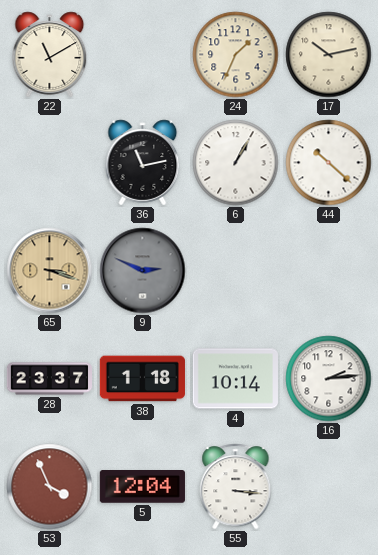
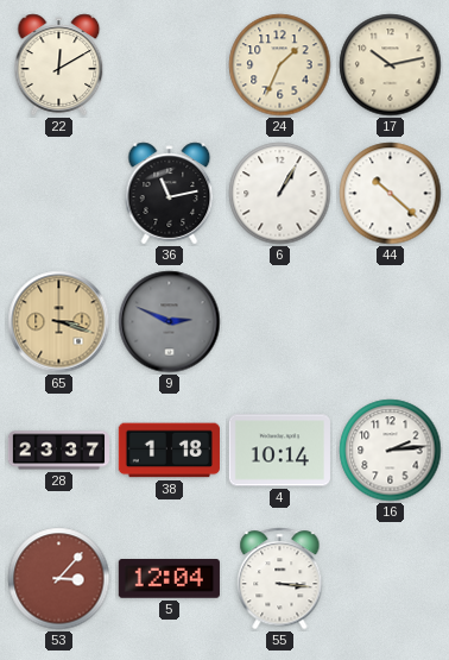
22: 11:10 -> 12:10 (59, 65)
53: 3:56 -> 3:07 (59, 579)
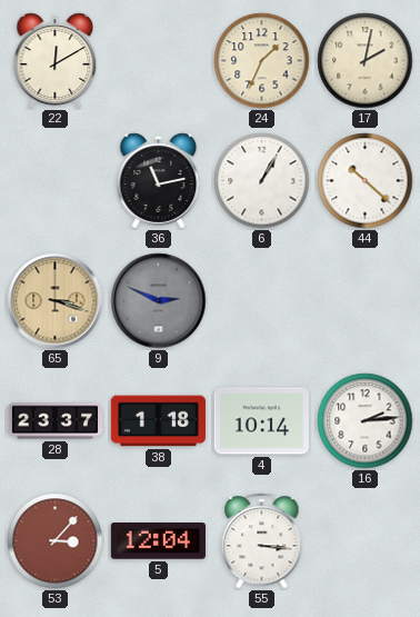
17: 10:13 -> 2:02 (366, 61)
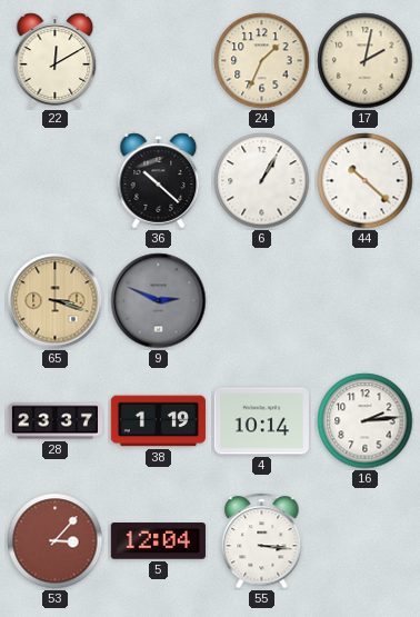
36: 11:13 -> 10:22 (159, 181)
38: 1:18 -> 1:19 (158, 421)
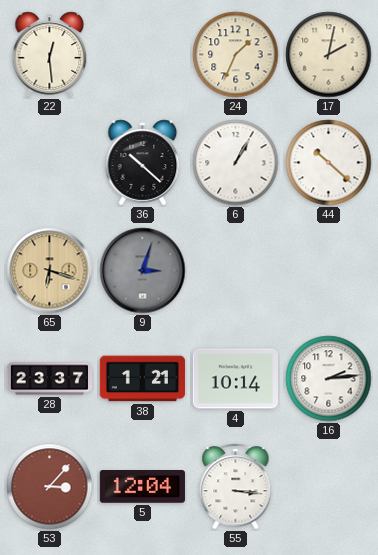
22: 12:10 -> 12:29 (50, 55)
65: 3:18 -> 6:18 (50, 271)
9: 2:49 -> 3:03 (143, 271)
38: 1:19 -> 1:21 (142, 379)
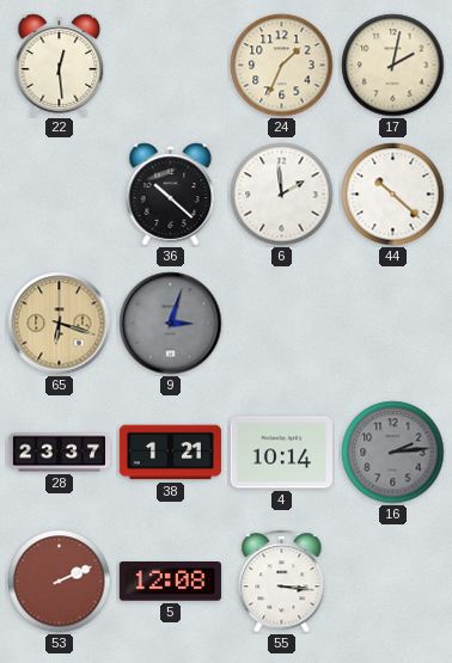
6: 1:05 -> 1:59 (282, 195)
16 dial: white -> grey (393, 453)
53: 3:07 -> 2:11 (60, 582)
5: 12:04 -> 12:08 (170, 582)
